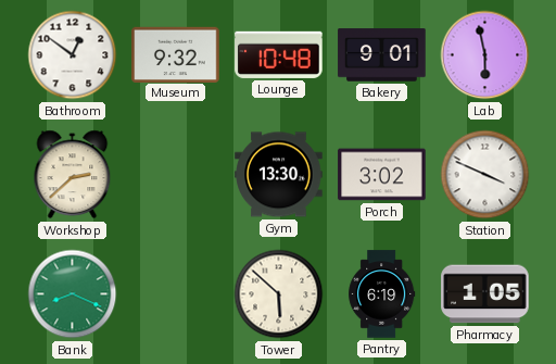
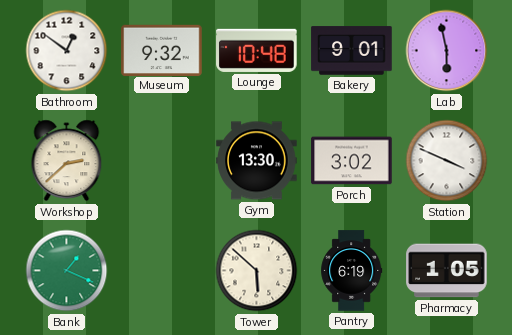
Bank: 8:19 -> 1:19 (67, 271)
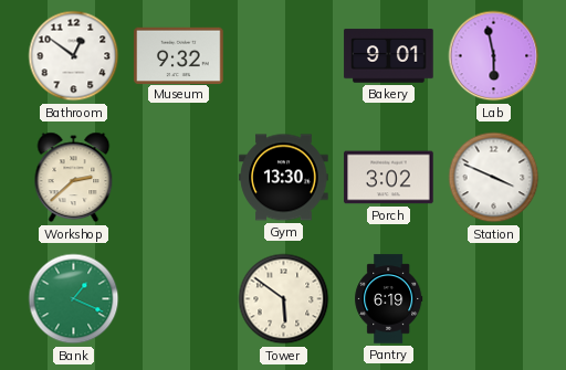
Lounge: 10:48 -> none (257, 50)
Tower: 5:52 -> 5:51 (284, 299)
Pharmacy: 1:05 -> none (447, 271)
